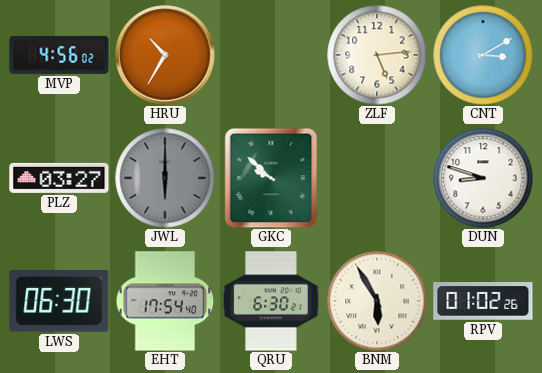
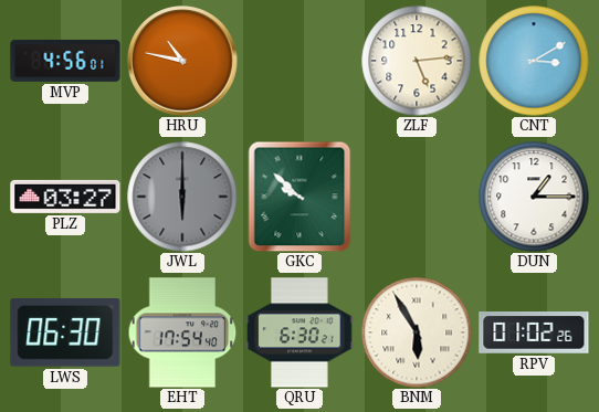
MVP: 4:56:02 -> 4:56:01 (65, 61)
HRU: 10:35 -> 10:47 (182, 61)
DUN: 8:48 -> 1:15 (534, 197)
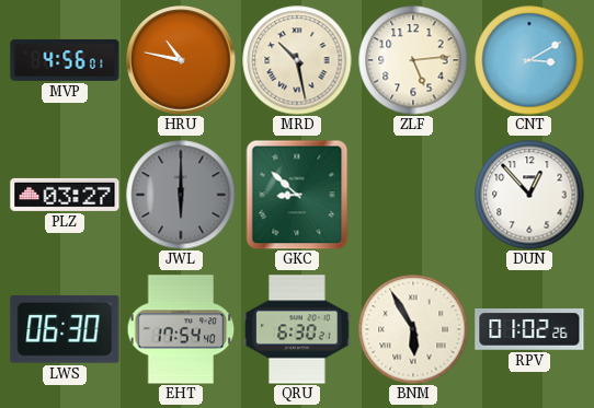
MRD: none -> 10:28 (297, 60)
GKC: 9:52 -> 8:52 (297, 195)
DUN: 1:15 -> 12:53 (529, 195)
